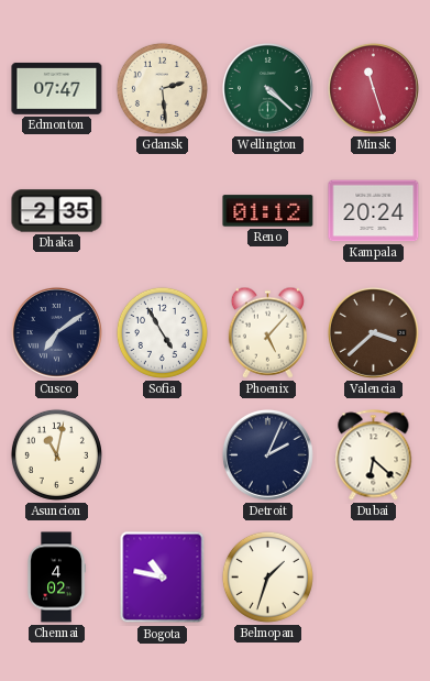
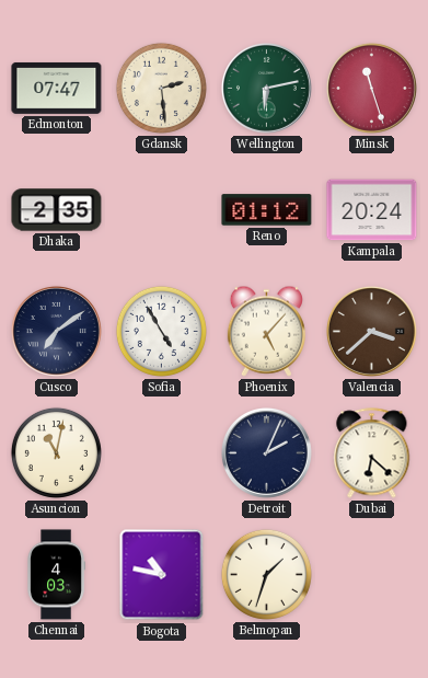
Wellington: 4:22 -> 6:13 (266, 88)
Chennai: 4:02 -> 4:03 (56, 575)
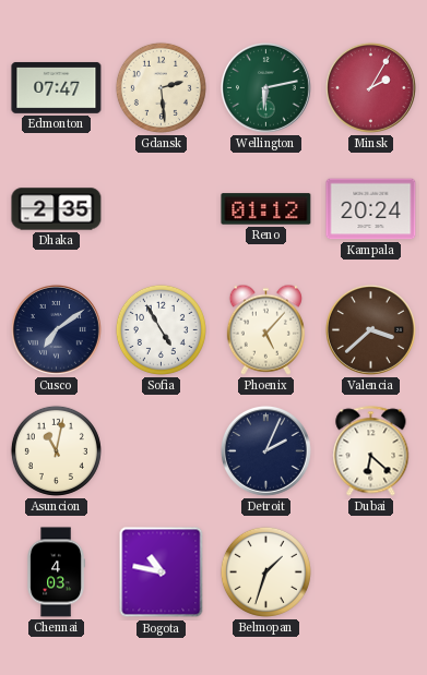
Minsk: 11:27 -> 2:05 (370, 87)
